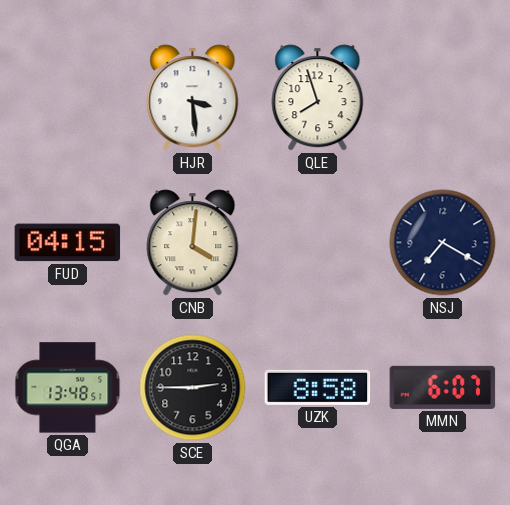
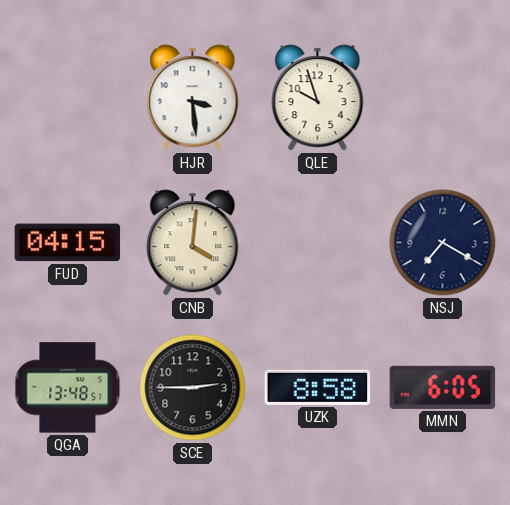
QLE: 7:57 -> 9:57 (318, 98)
MMN: 6:07 -> 6:05 (443, 387)
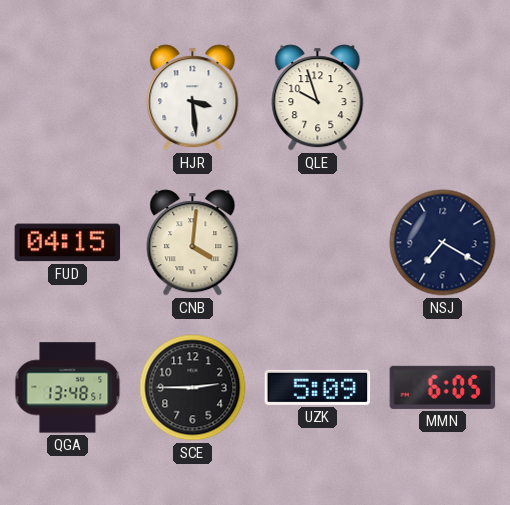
UZK: 8:58 -> 5:09 (318, 387)
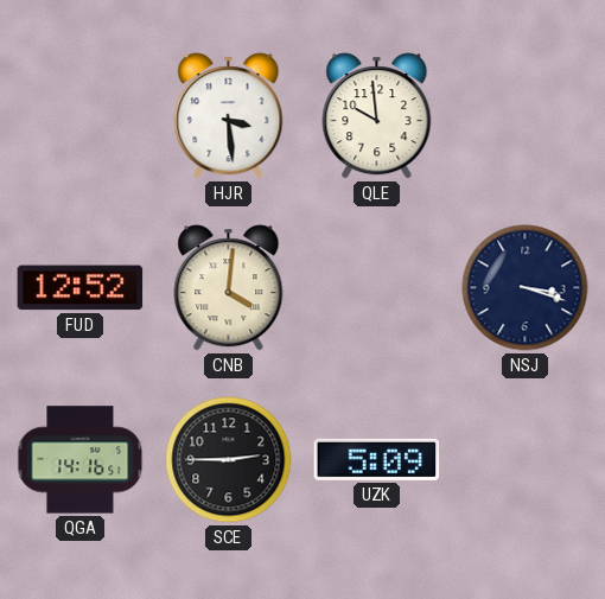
QLE: 9:57 -> 9:59 (377, 116)
FUD: 04:15 -> 12:52 (81, 288)
NSJ: 7:20 -> 3:18 (526, 288)
QGA: 13:48 -> 14:16 (81, 460)
MMN: 6:05 -> none (443, 387)
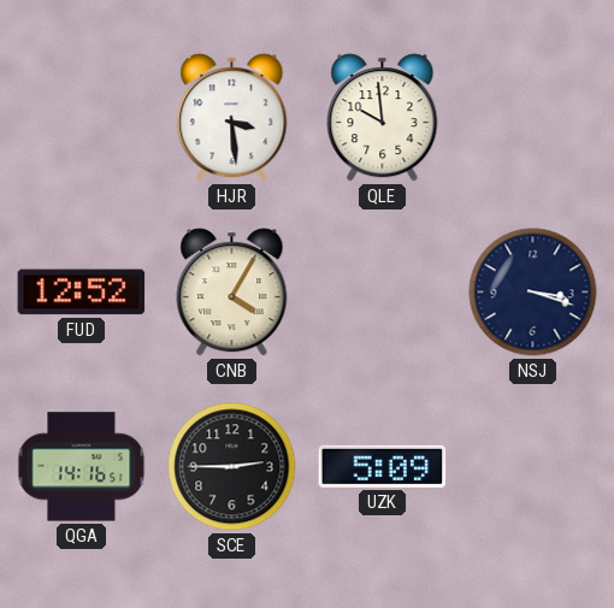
CNB: 4:01 -> 4:05 (232, 293)
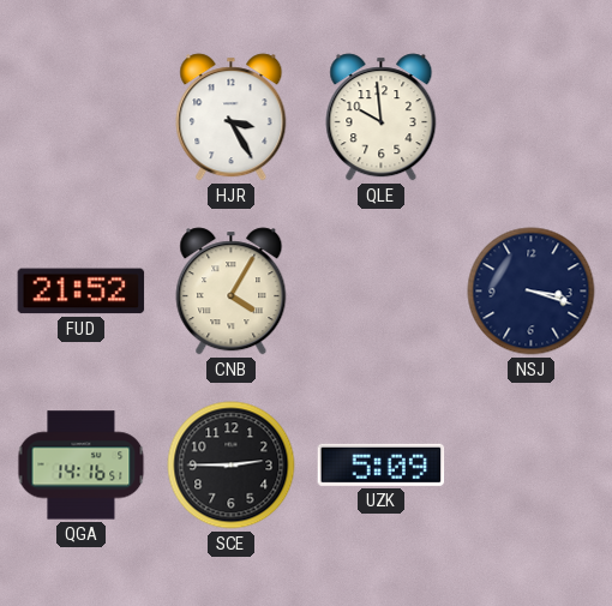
HJR: 3:29 -> 3:25 (232, 118)
FUD: 12:52 -> 21:52 (82, 292)
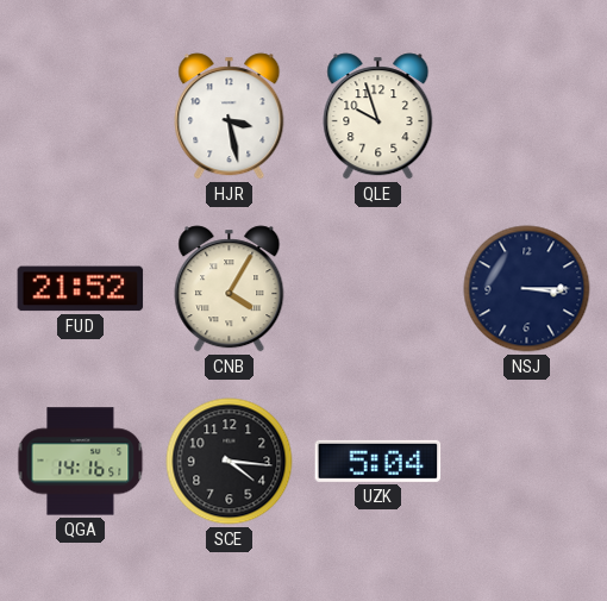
HJR: 3:25 -> 3:28 (230, 117)
QLE: 9:59 -> 9:57 (378, 117)
NSJ: 3:18 -> 3:15 (527, 289)
SCE: 2:45 -> 4:16 (230, 462)
UZK: 5:09 -> 5:04 (378, 461)
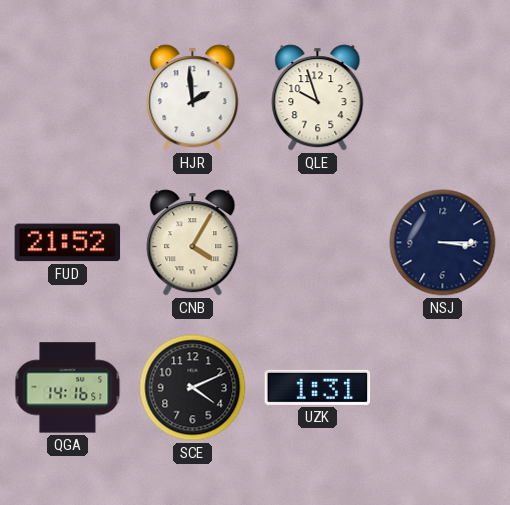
HJR: 3:28 -> 1:59 (193, 98)
SCE: 4:16 -> 4:11 (193, 388)
UZK: 5:04 -> 1:31 (318, 387)
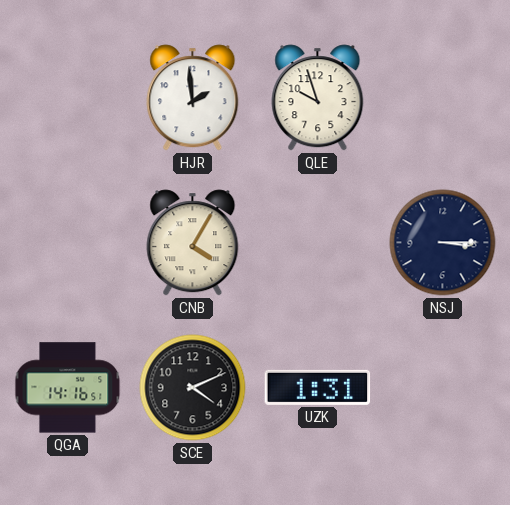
FUD: 21:52 -> none (68, 243)
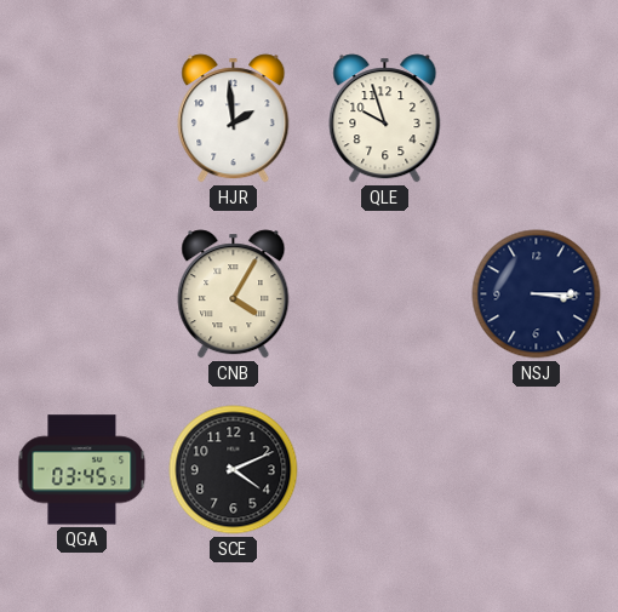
QGA: 14:16 -> 03:45 (82, 470)
UZK: 1:31 -> none (318, 387)
